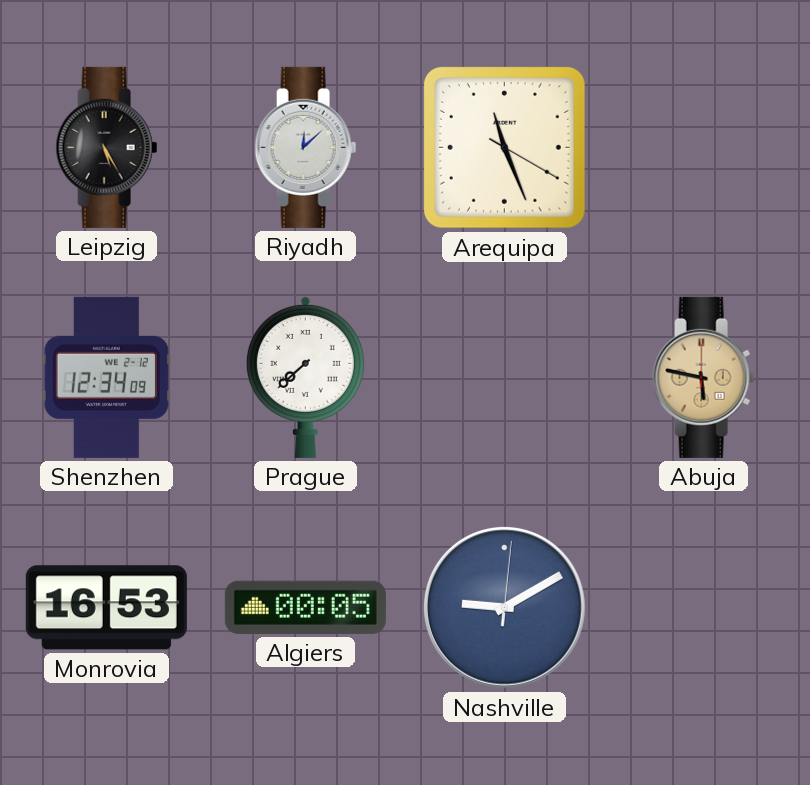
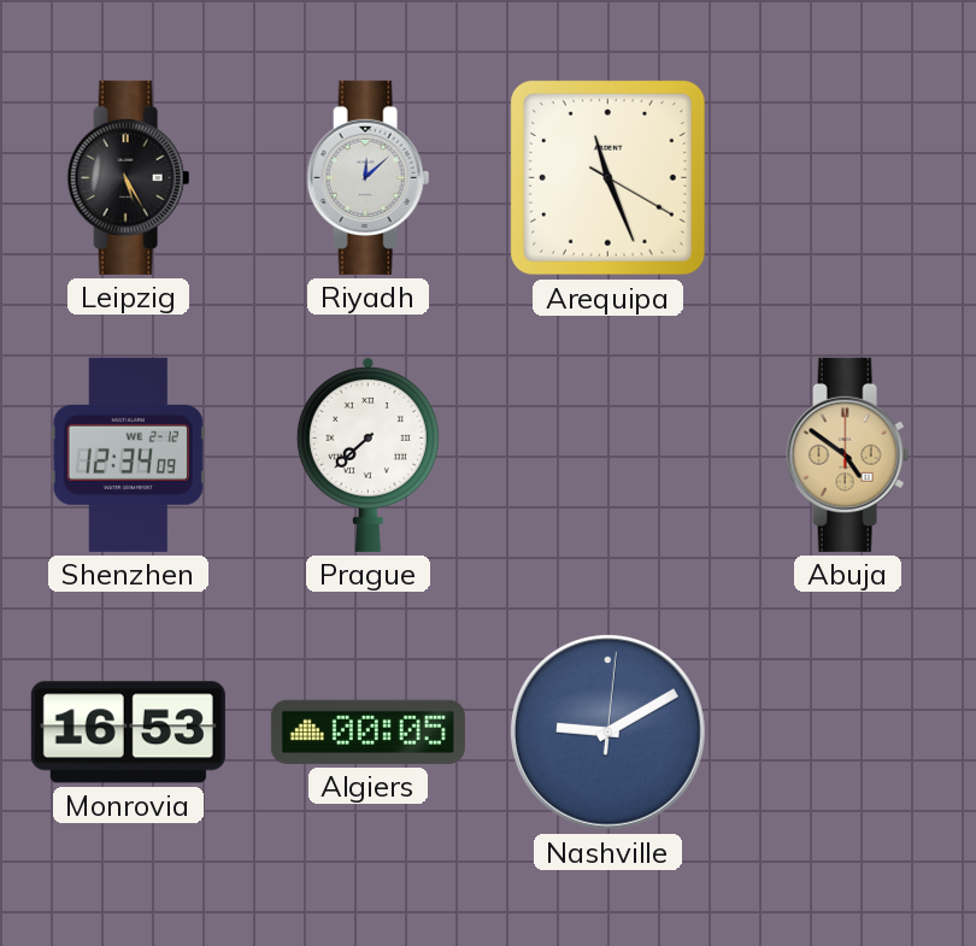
Abuja: 5:47 -> 4:51 (848, 454)
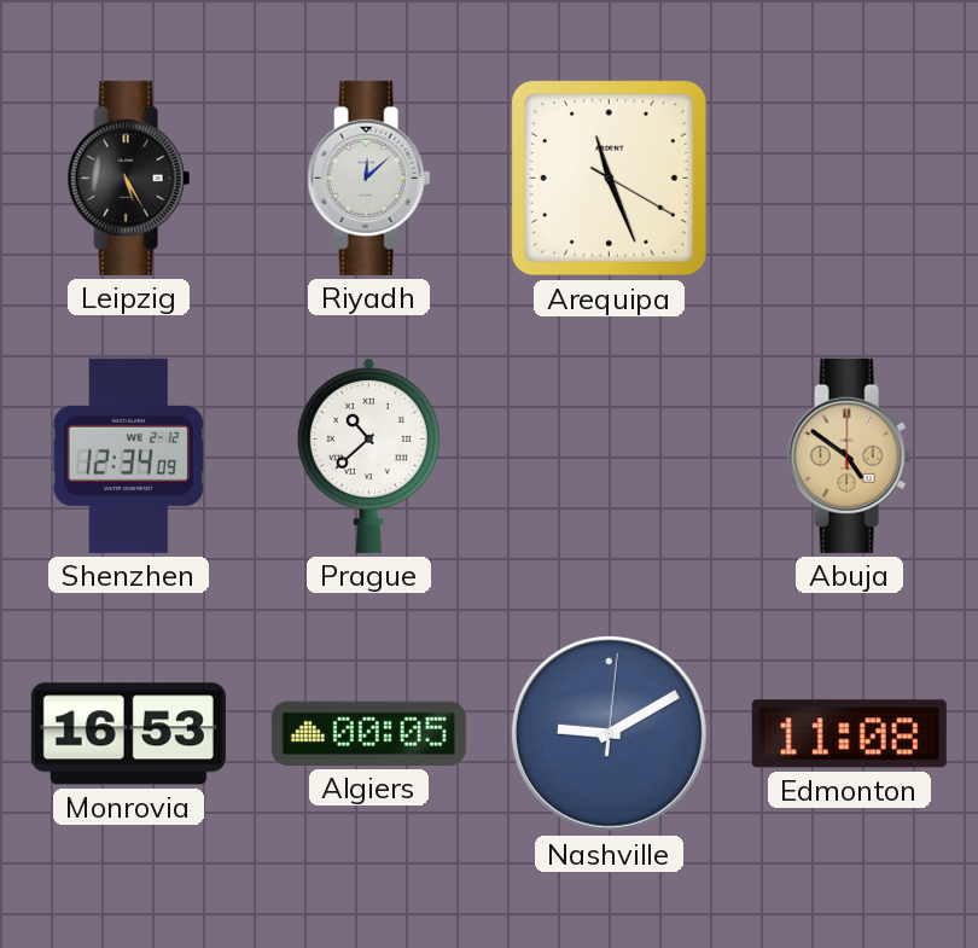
Prague: 7:38 -> 10:38 (368, 455)
Edmonton: none -> 11:08 (849, 734)
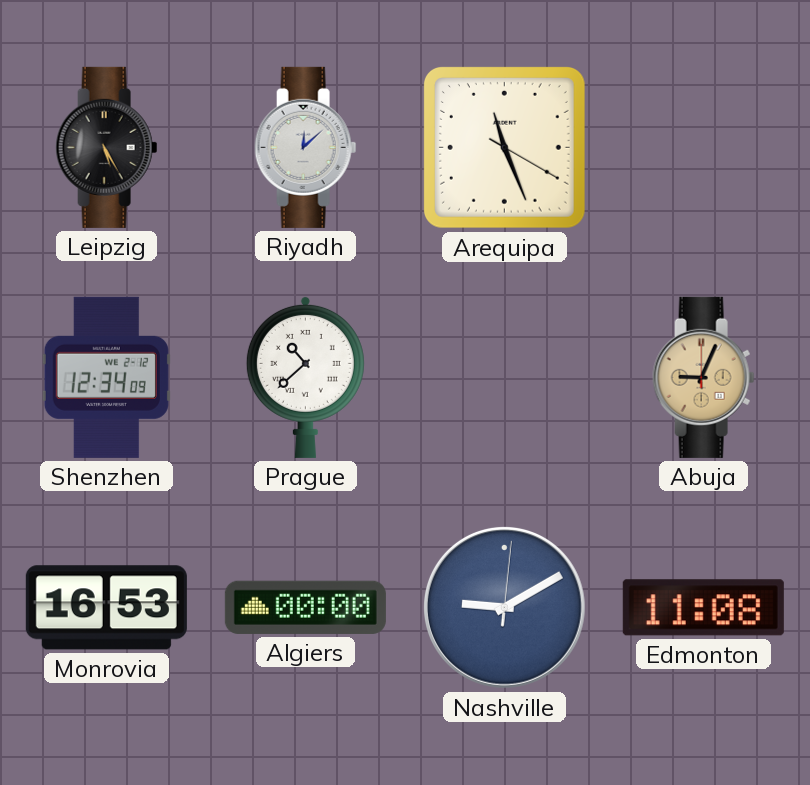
Abuja: 4:51 -> 9:04 (704, 377)
Algiers: 00:05 -> 00:00 (305, 607)
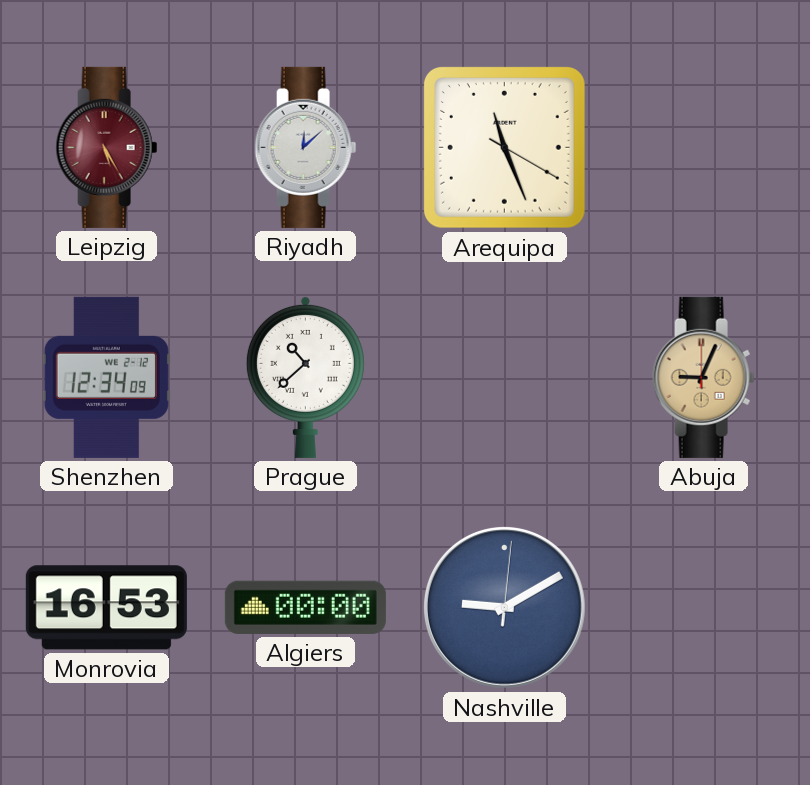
Leipzig dial: black -> burgundy (107, 147)
Edmonton: 11:08 -> none (703, 608)
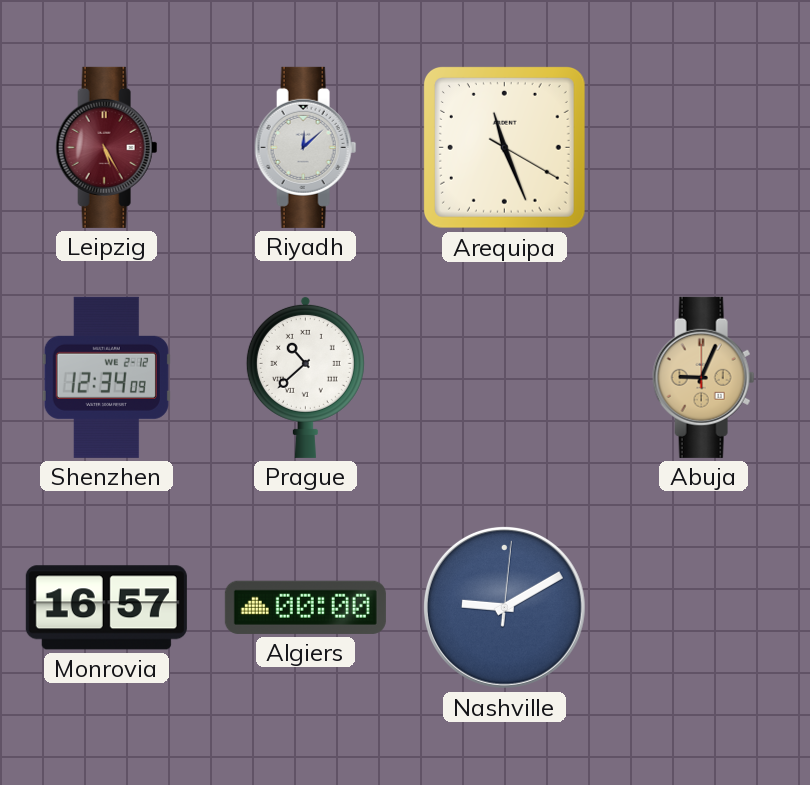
Monrovia: 16:53 -> 16:57 (106, 608)
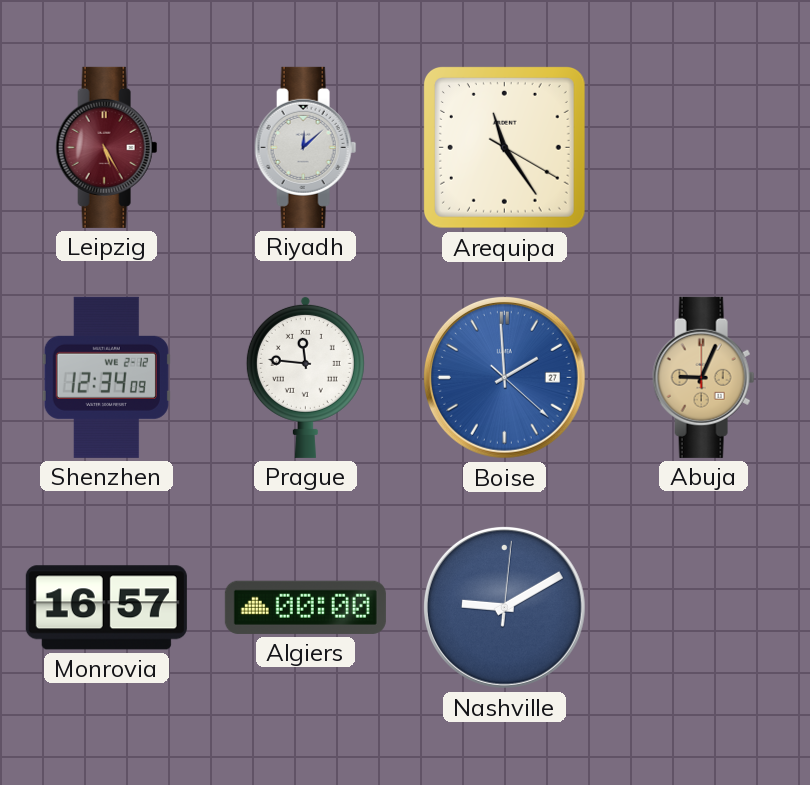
Arequipa: 11:26 -> 11:24 (504, 147)
Prague: 10:38 -> 11:46 (305, 377)
Boise: none -> 1:59 (504, 377)
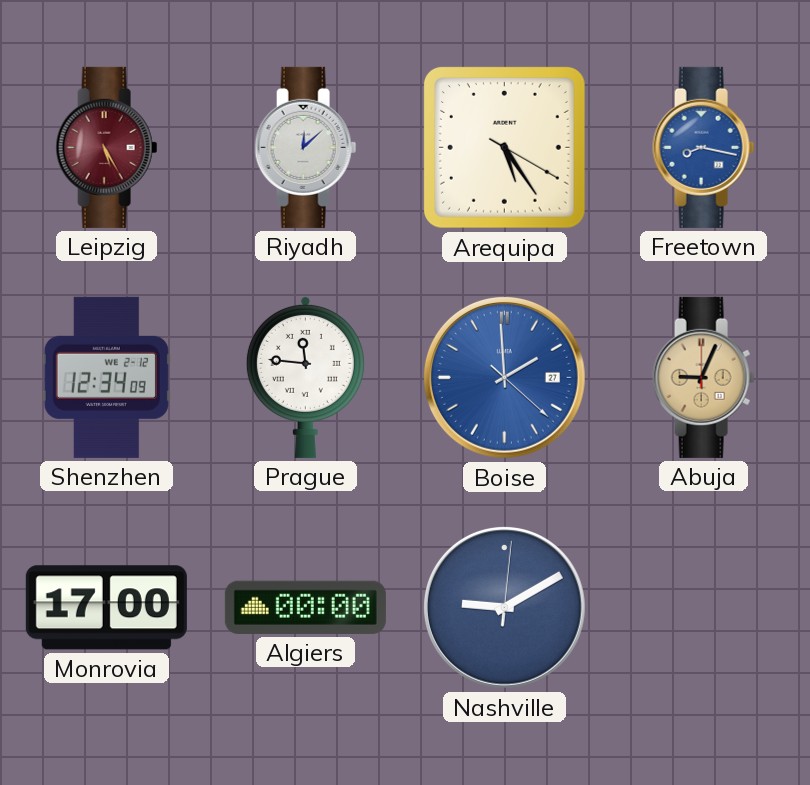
Arequipa: 11:24 -> 5:24 (504, 147)
Freetown: none -> 8:17 (704, 147)
Monrovia: 16:57 -> 17:00 (106, 608)
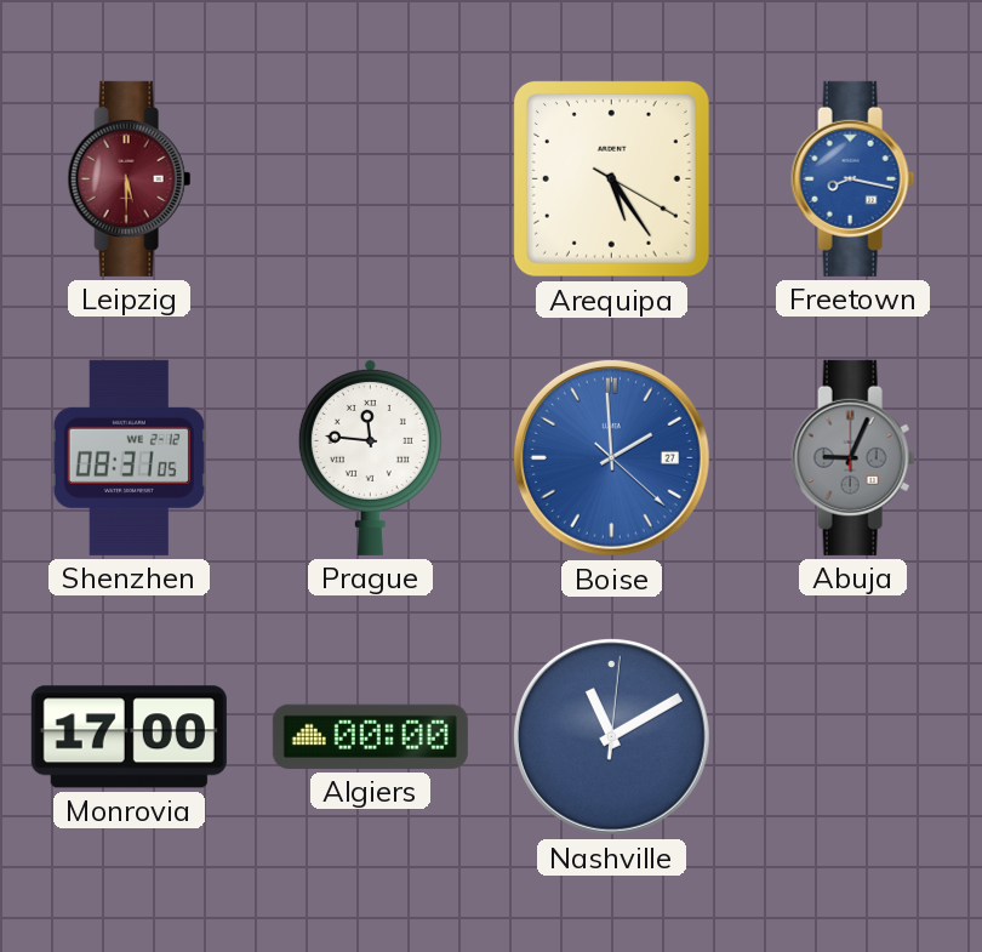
Leipzig: 5:25 -> 5:30 (130, 178)
Riyadh: 12:08 -> none (306, 147)
Shenzhen: 12:34 -> 08:31 (129, 457)
Abuja dial: champagne -> grey (853, 457)
Nashville: 9:10 -> 11:10 (611, 736)
